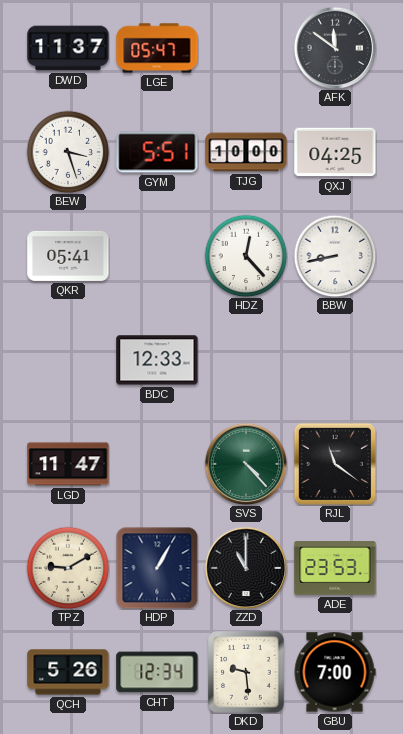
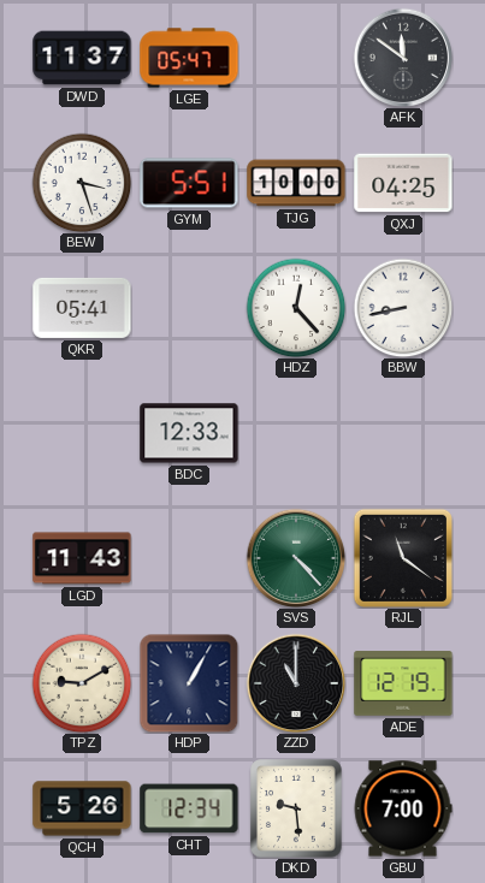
LGD: 11:47 -> 11:43 (82, 558)
ADE: 23:53 -> 12:19 (403, 683)
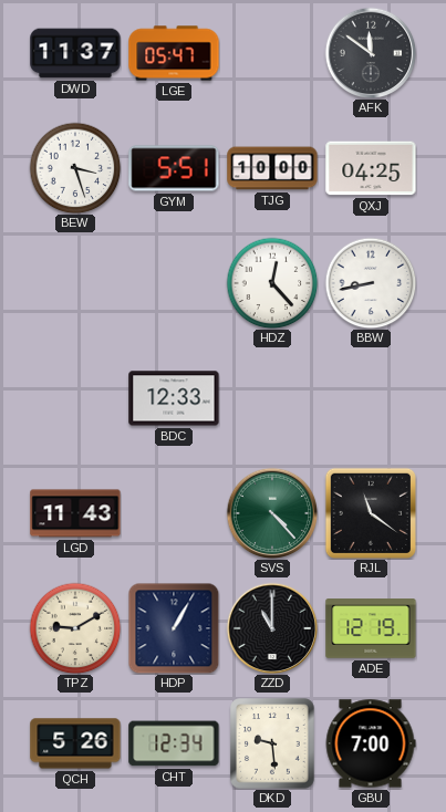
QKR: 05:41 -> none (82, 308)
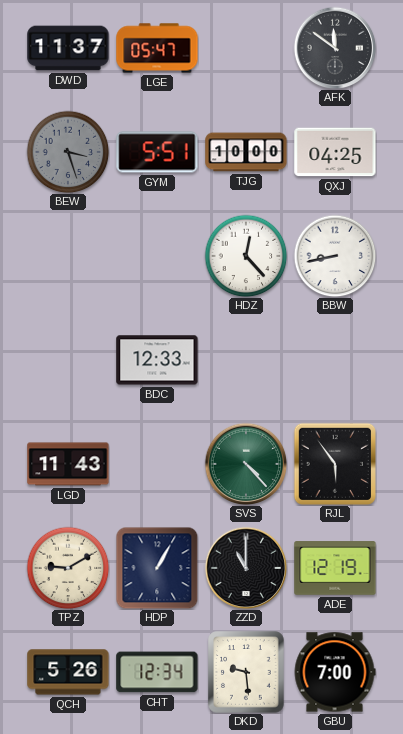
BEW dial: white -> grey (68, 152)
RJL: 11:21 -> 5:54 (335, 464)
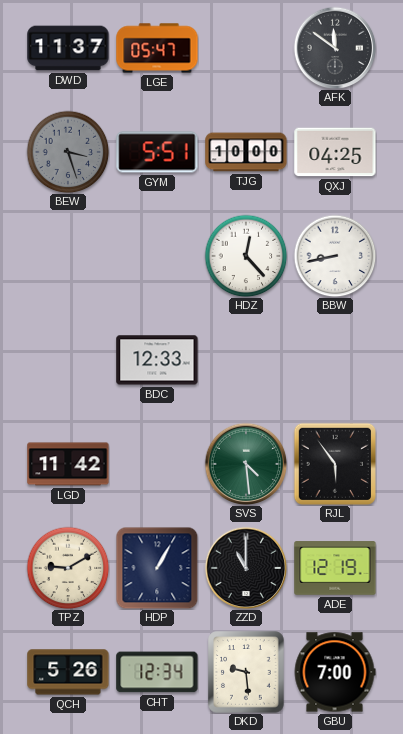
LGD: 11:43 -> 11:42 (68, 464)
SVS: 4:23 -> 4:29 (246, 464)
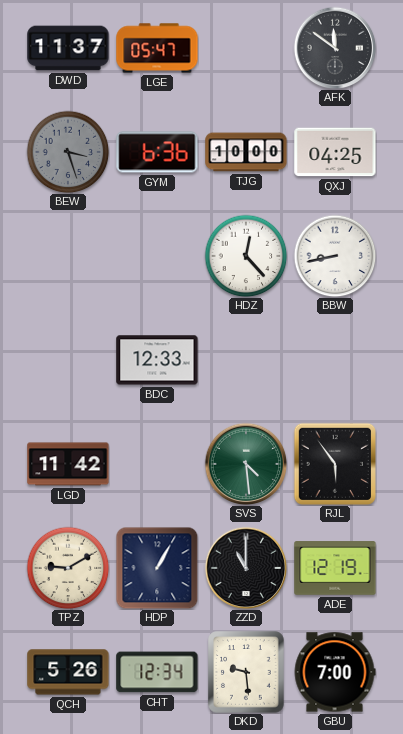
GYM: 5:51 -> 6:36 (157, 152)
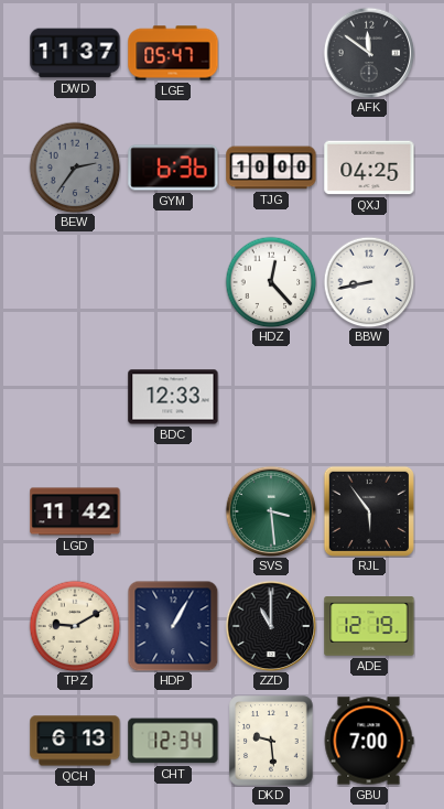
BEW: 3:27 -> 2:36 (75, 168)
SVS: 4:29 -> 3:29 (271, 511)
QCH: 5:26 -> 6:13 (75, 741)
